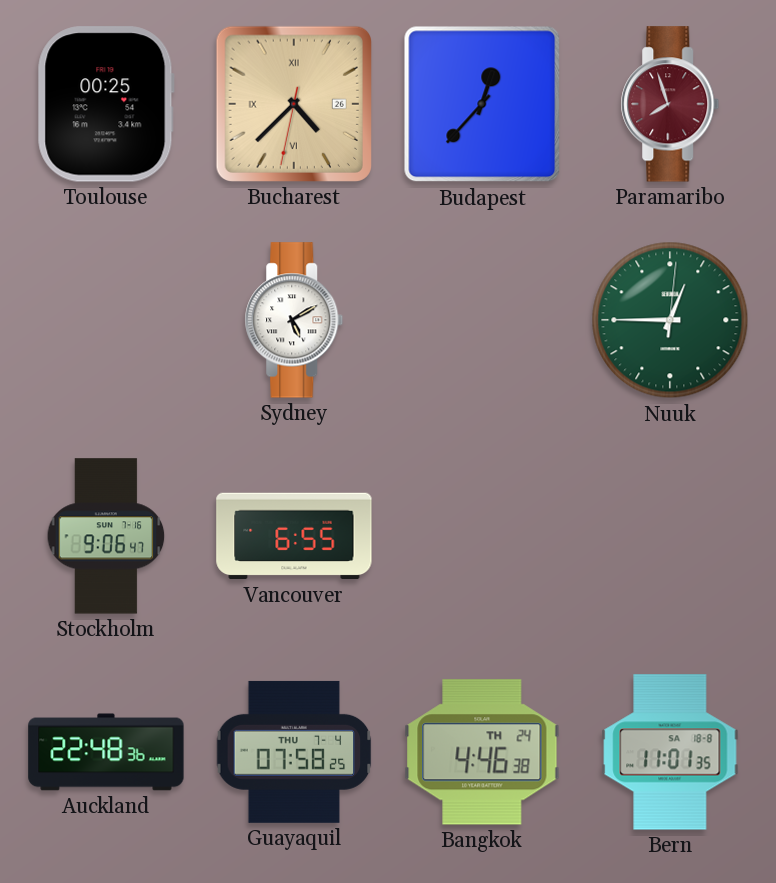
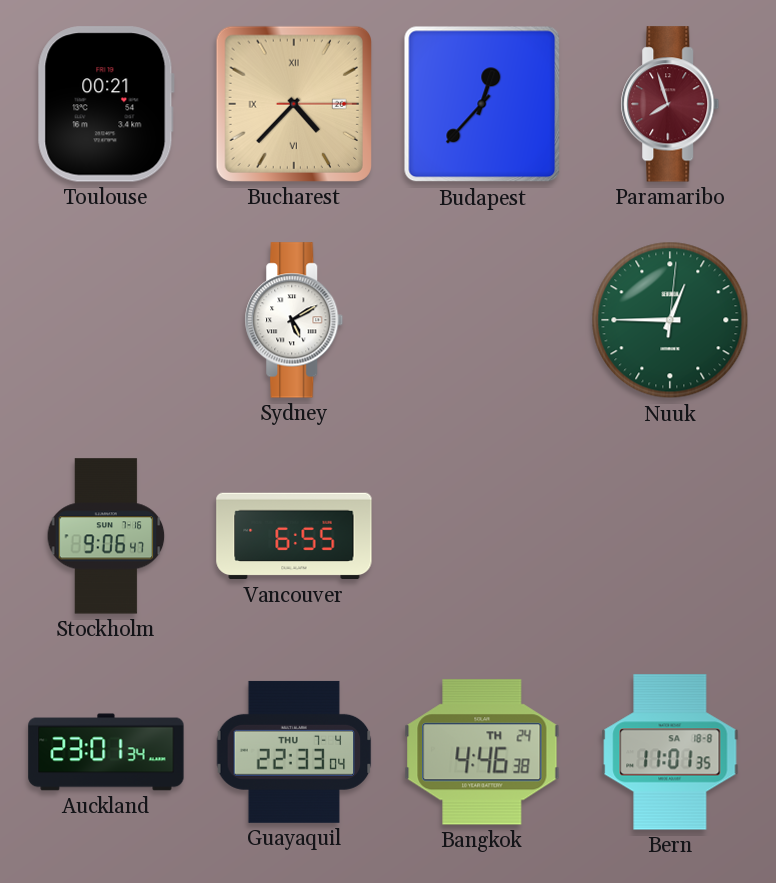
Toulouse: 00:25 -> 00:21 (106, 104)
Bucharest: 4:37:32 -> 4:37:15 (294, 104)
Auckland: 22:48 -> 23:01 (106, 752)
Guayaquil: 07:58 -> 22:33 (294, 752)
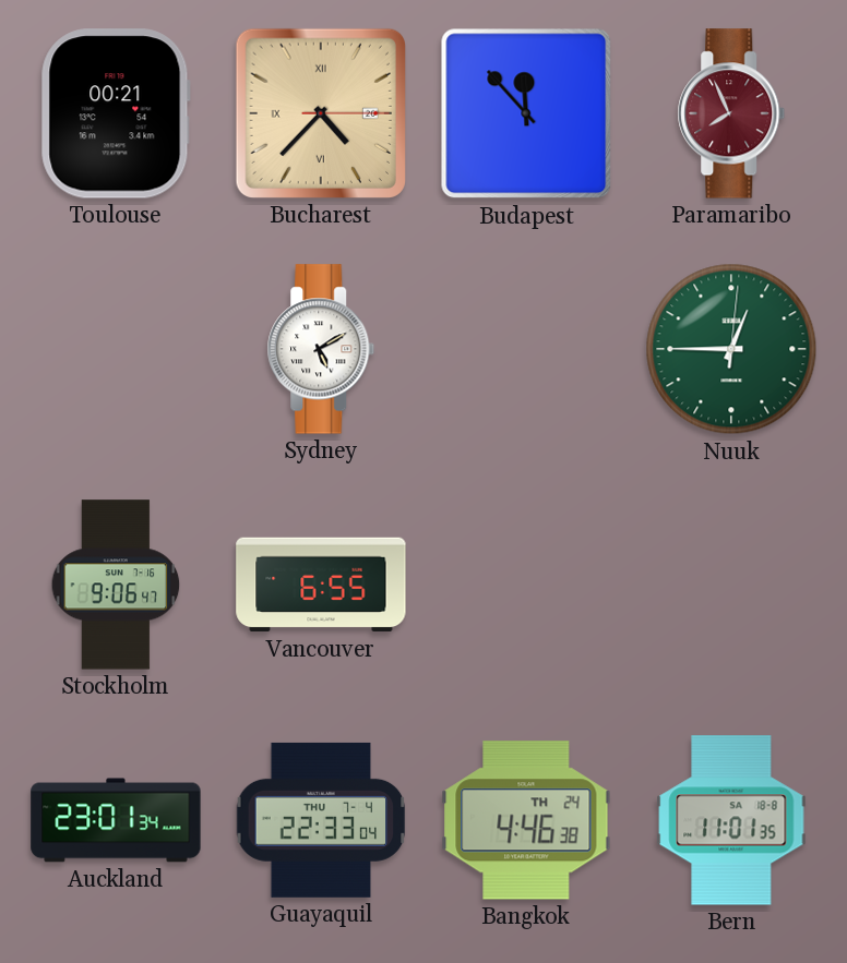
Budapest: 12:37 -> 11:53 (526, 113)
Paramaribo: 7:57 -> 7:56 (731, 113)
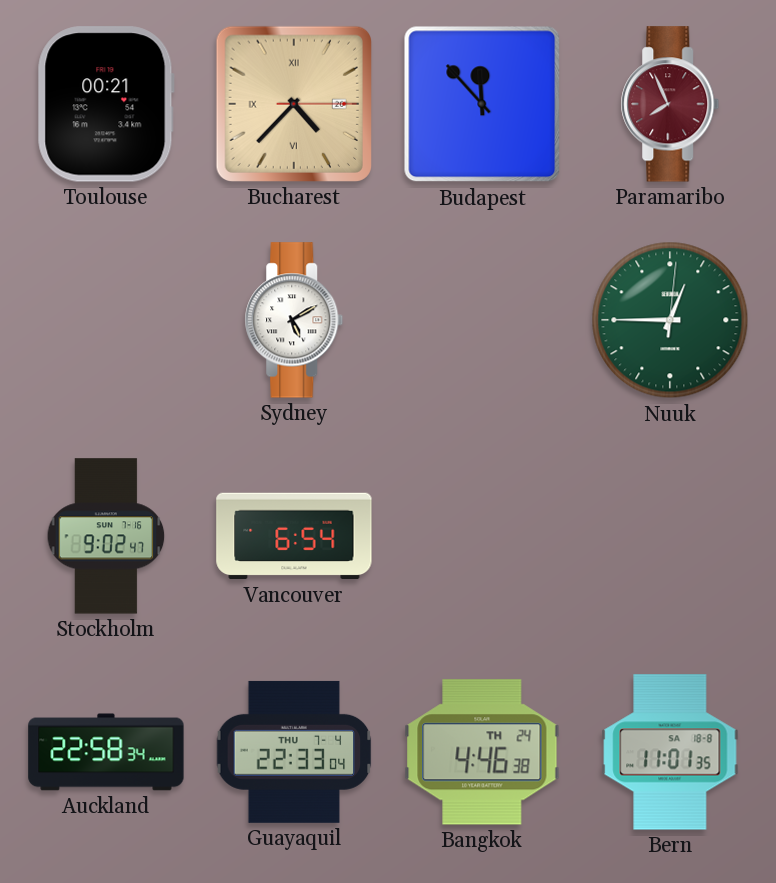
Stockholm: 9:06 -> 9:02 (106, 536)
Vancouver: 6:55 -> 6:54 (294, 536)
Auckland: 23:01 -> 22:58 (106, 752)
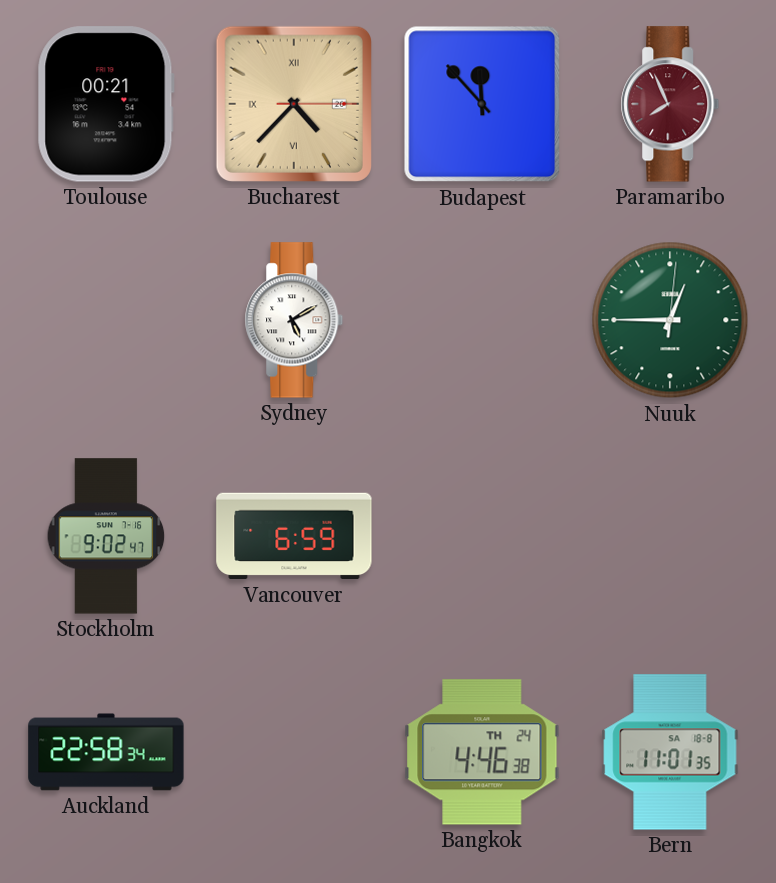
Vancouver: 6:54 -> 6:59 (294, 536)
Guayaquil: 22:33 -> none (294, 752)
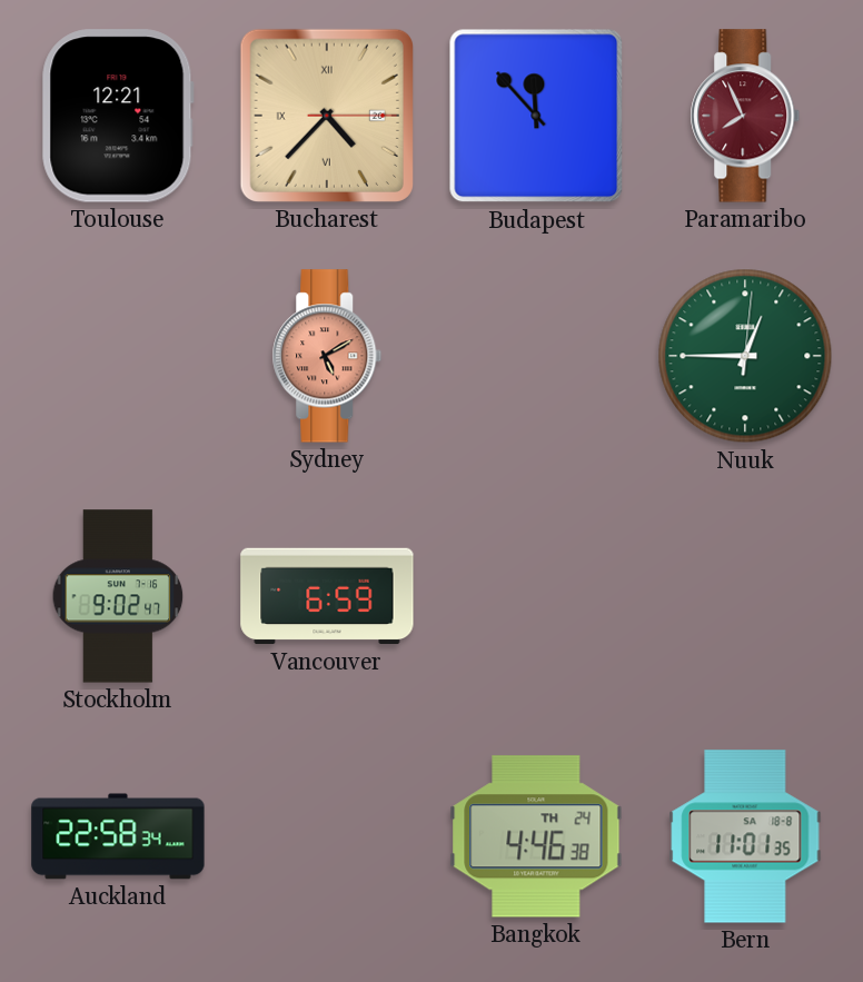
Toulouse: 00:21 -> 12:21 (118, 116)
Sydney dial: white -> salmon (327, 356)
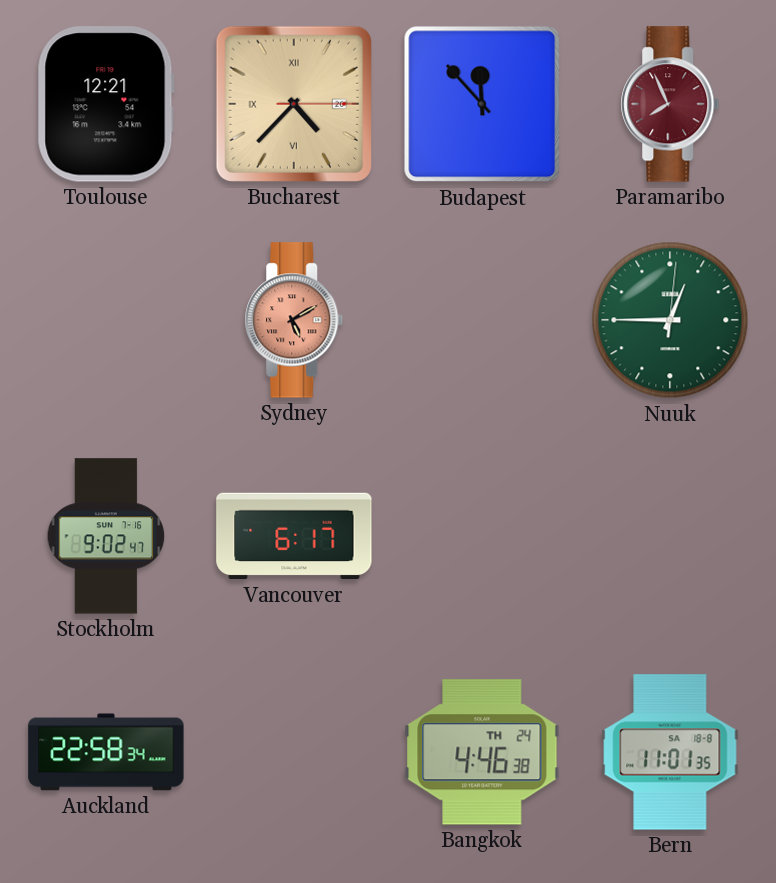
Vancouver: 6:59 -> 6:17 (294, 536)
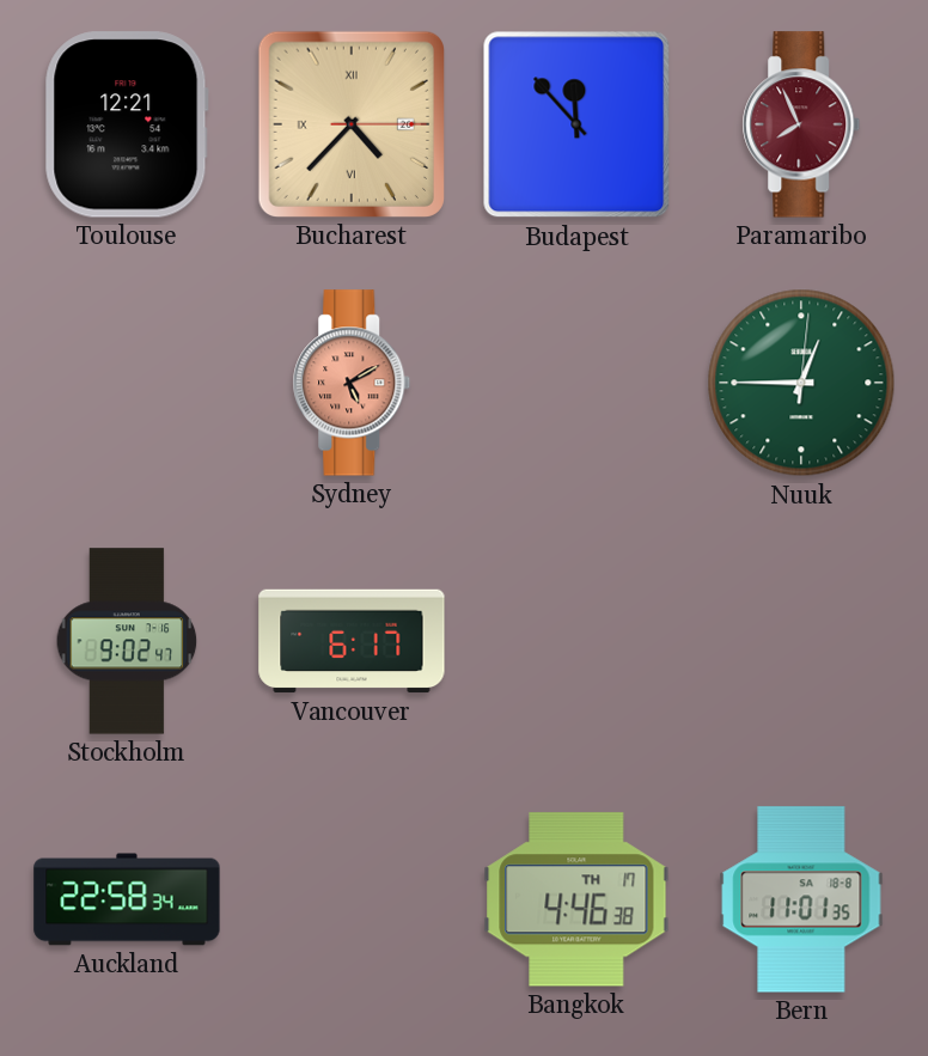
Bangkok date: TH 24 -> TH 17 (576, 899)
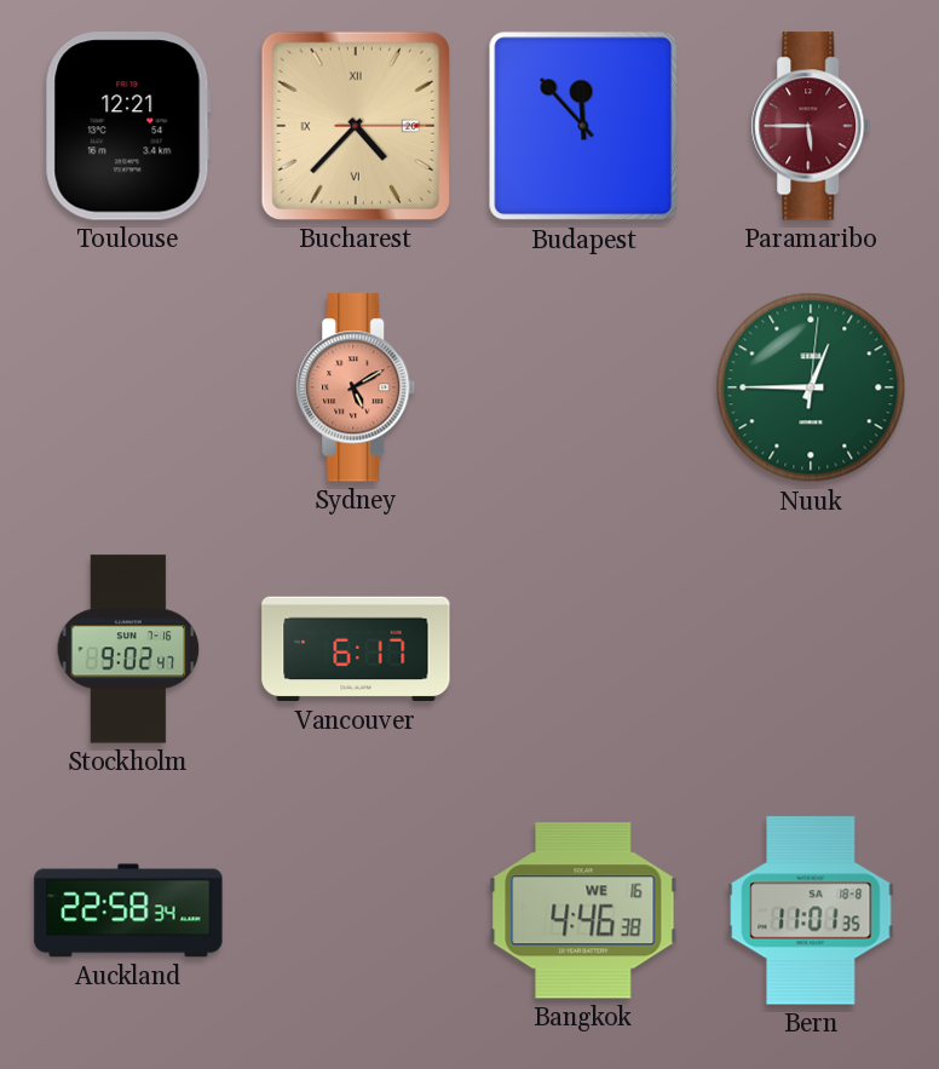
Paramaribo: 7:56 -> 5:45 (811, 126)
Bangkok date: TH 17 -> WE 16 (583, 910)
